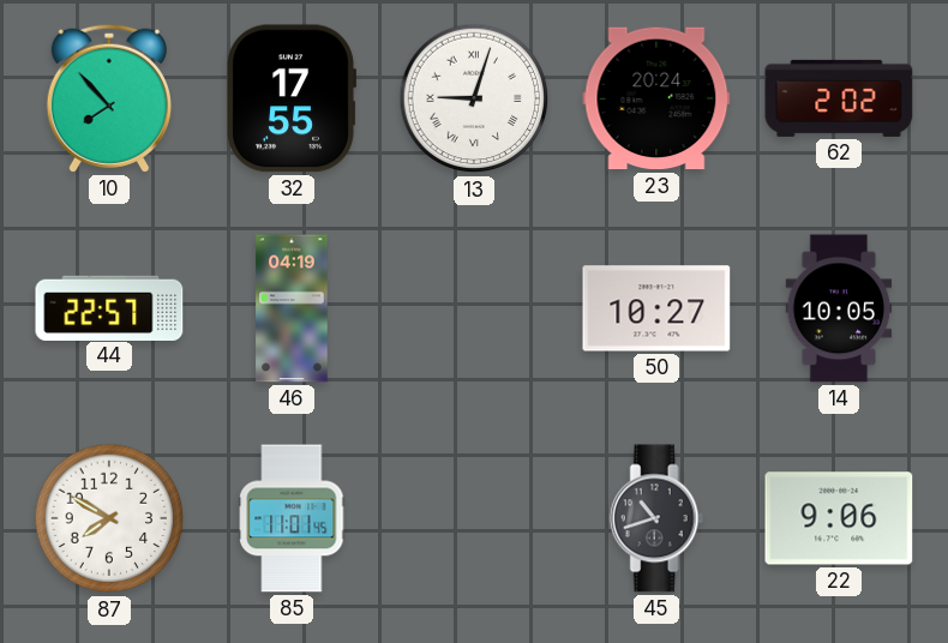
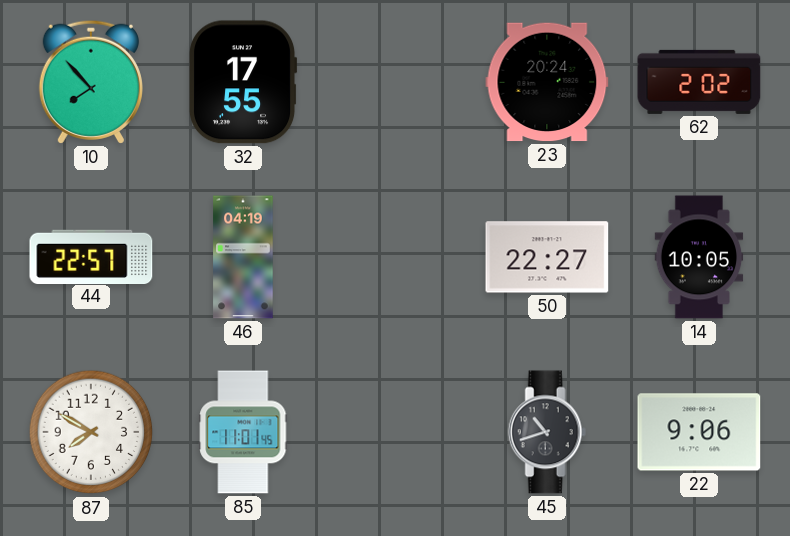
13: 9:03 -> none (474, 98)
50: 10:27 -> 22:27 (547, 257)
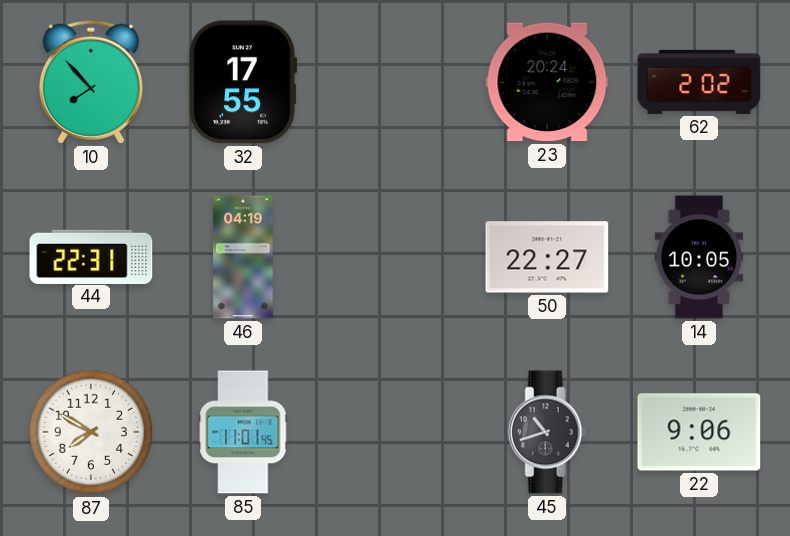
44: 22:57 -> 22:31 (91, 256)
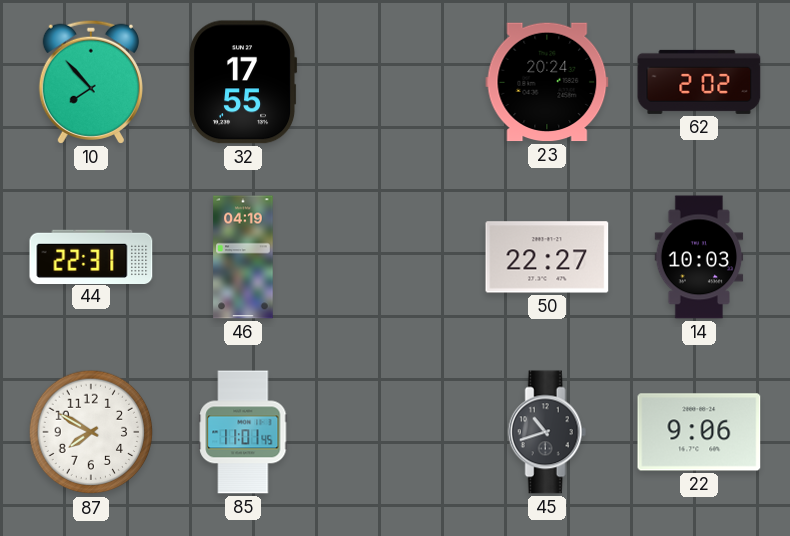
14: 10:05 -> 10:03 (699, 257)
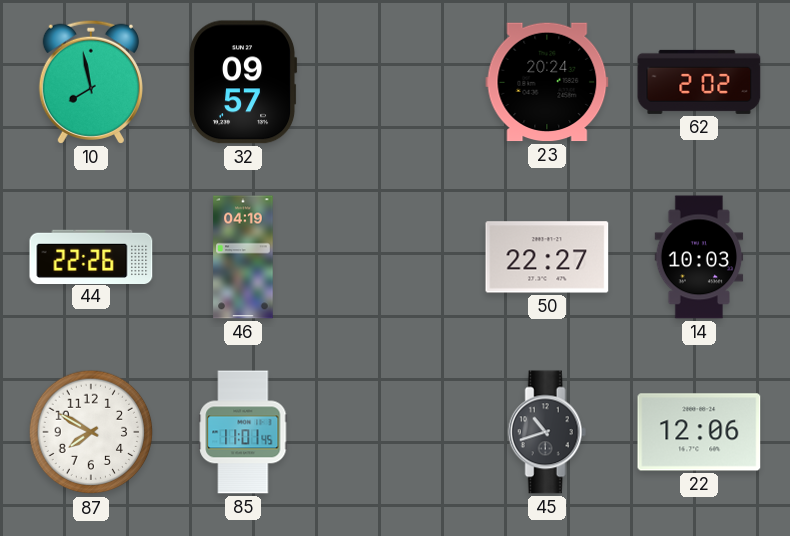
10: 7:53 -> 7:58 (91, 82)
32: 17:55 -> 09:57 (243, 82)
44: 22:31 -> 22:26 (91, 256)
22: 9:06 -> 12:06 (699, 432)
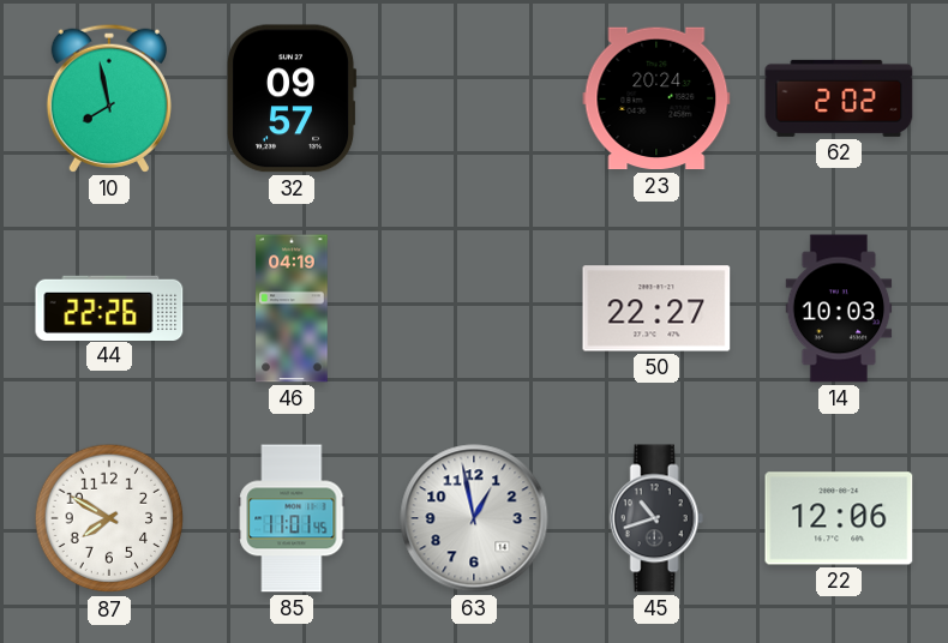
63: none -> 12:58 (474, 518)
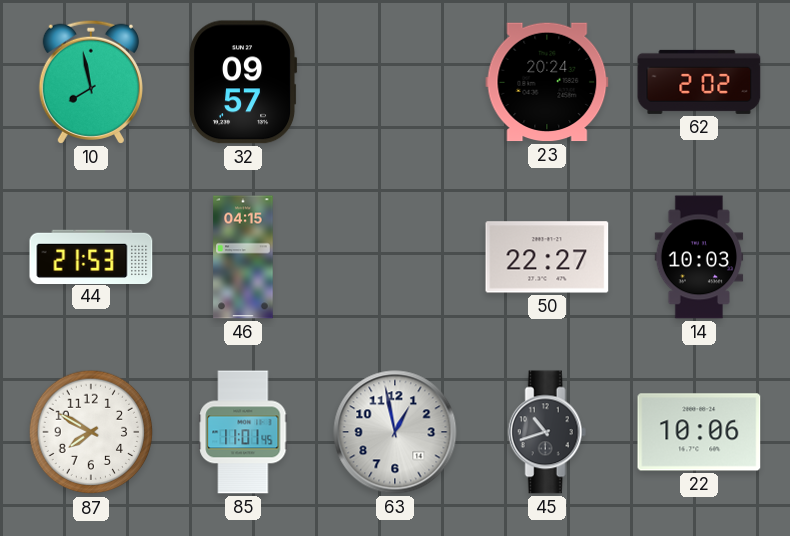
44: 22:26 -> 21:53 (91, 256)
46: 04:19 -> 04:15 (243, 257)
22: 12:06 -> 10:06 (699, 432)
